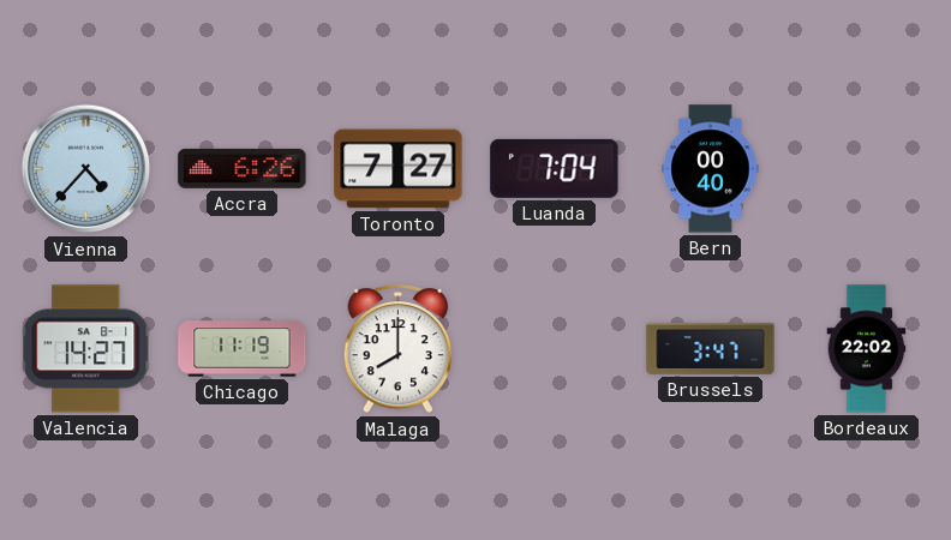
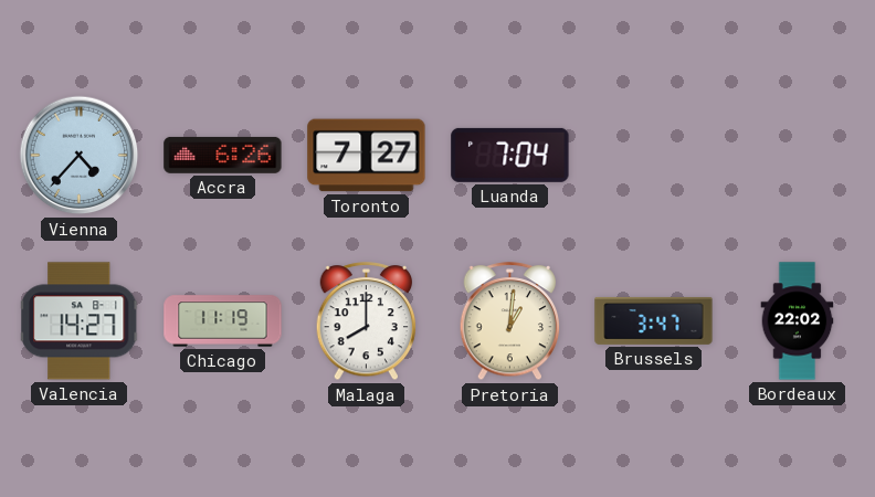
Bern: 00:40 -> none (711, 169)
Pretoria: none -> 1:01 (510, 321)
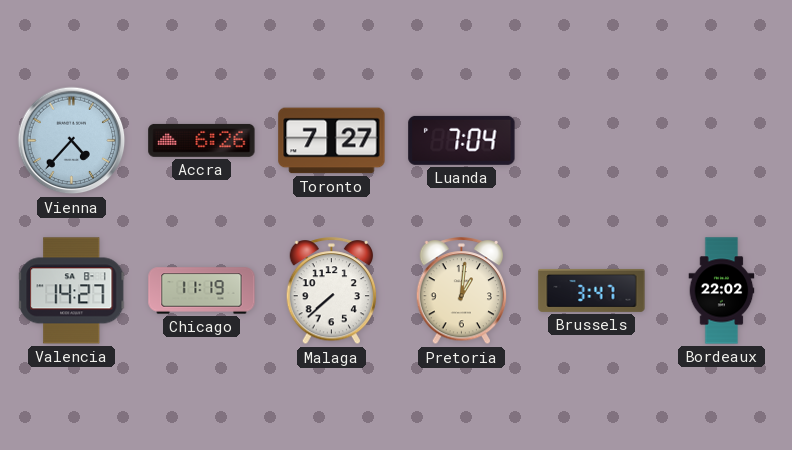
Malaga: 8:00 -> 7:38 (332, 291)
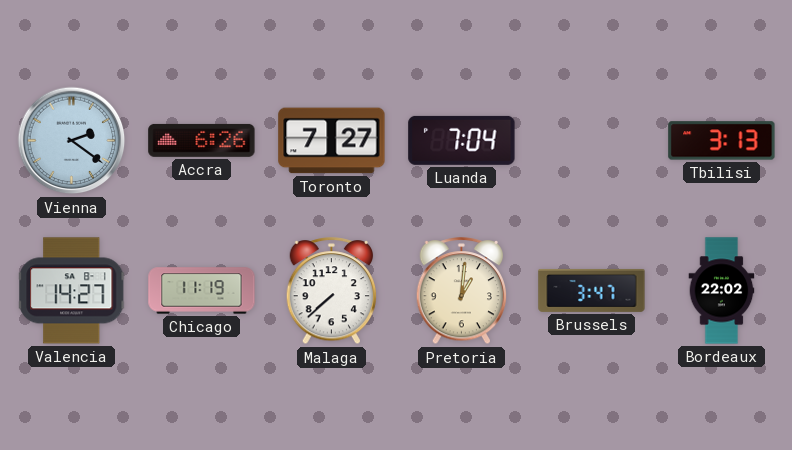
Vienna: 4:37 -> 2:21 (72, 141)
Tbilisi: none -> 3:13 (722, 141)
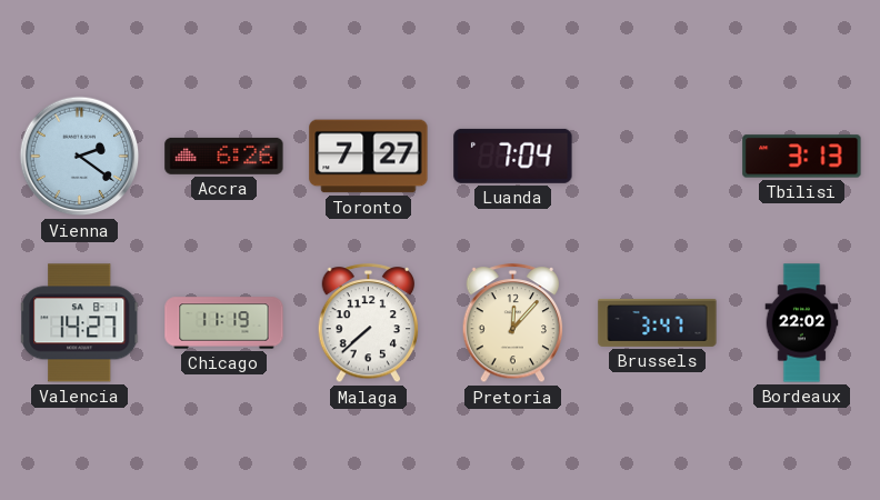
Pretoria: 1:01 -> 12:07 (513, 323)
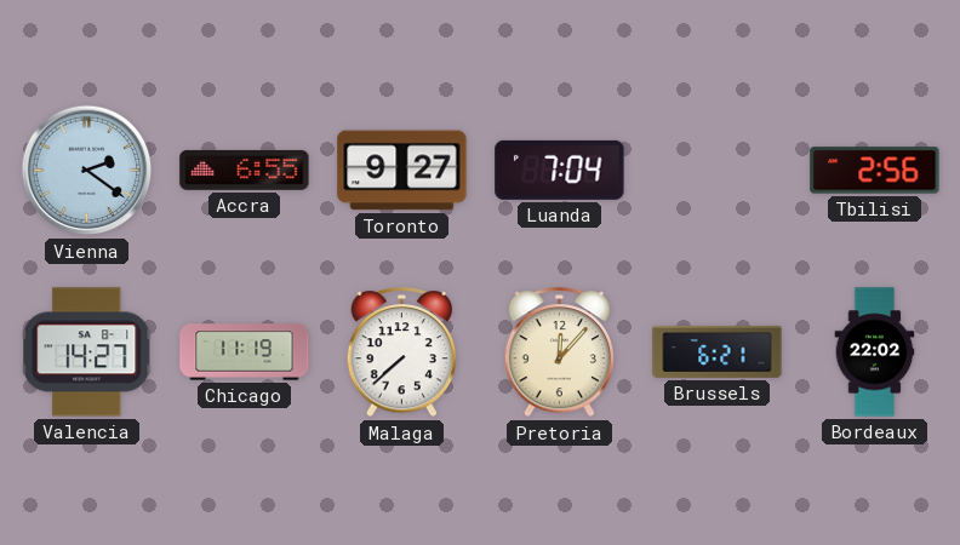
Accra: 6:26 -> 6:55 (245, 170)
Toronto: 7:27 -> 9:27 (402, 171)
Tbilisi: 3:13 -> 2:56 (875, 171)
Brussels: 3:47 -> 6:21 (718, 351)
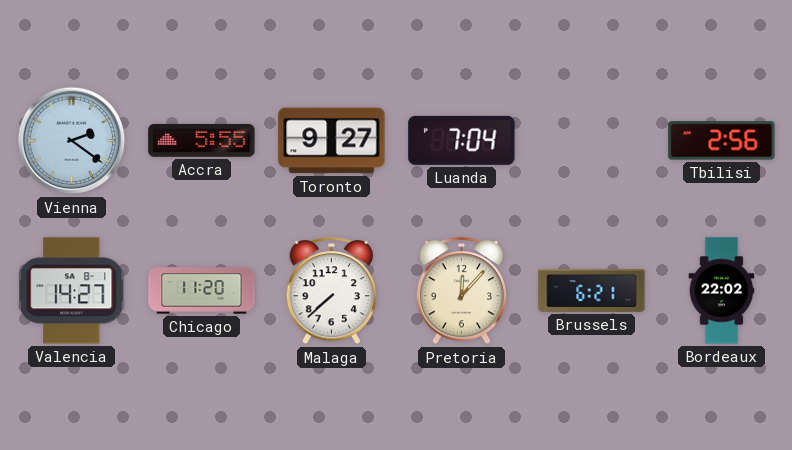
Accra: 6:55 -> 5:55 (202, 140)
Chicago: 11:19 -> 11:20 (202, 291)
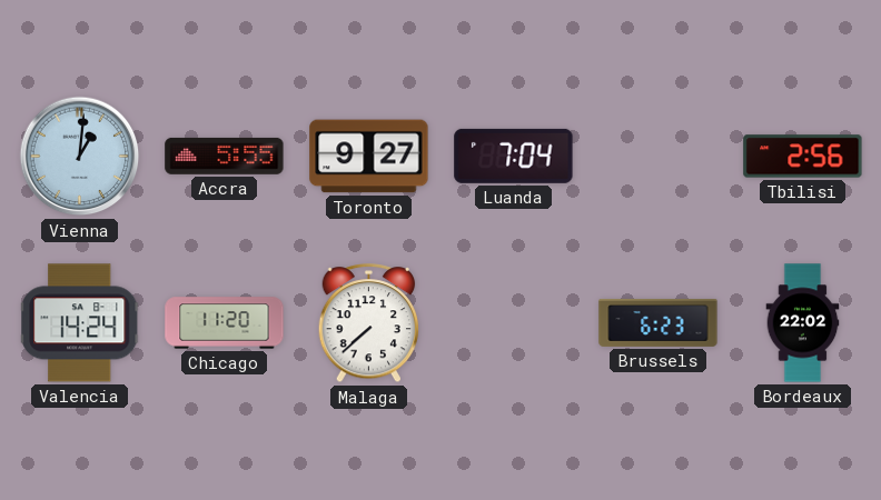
Vienna: 2:21 -> 1:01 (80, 157)
Valencia: 14:27 -> 14:24 (80, 323)
Pretoria: 12:07 -> none (462, 291)
Brussels: 6:21 -> 6:23 (659, 322)
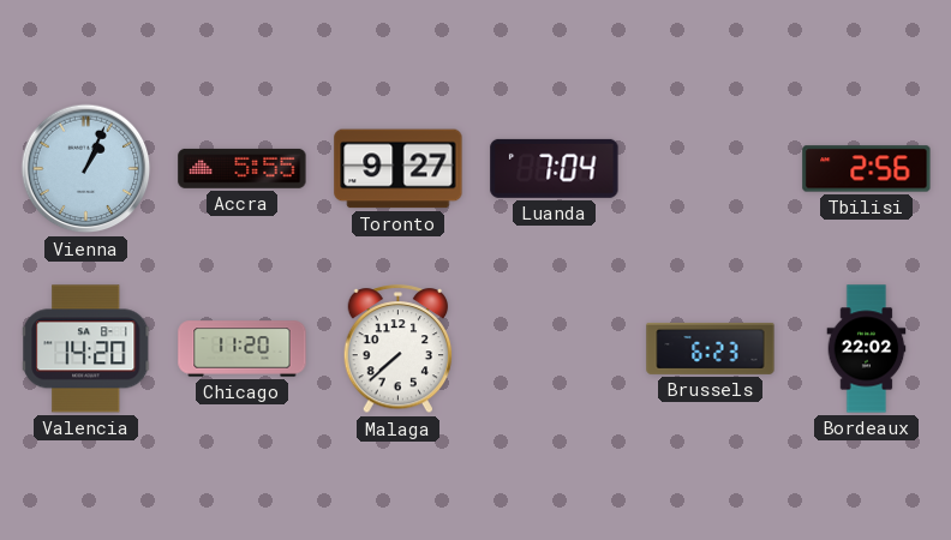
Vienna: 1:01 -> 1:04 (86, 169)
Valencia: 14:24 -> 14:20 (86, 349)
